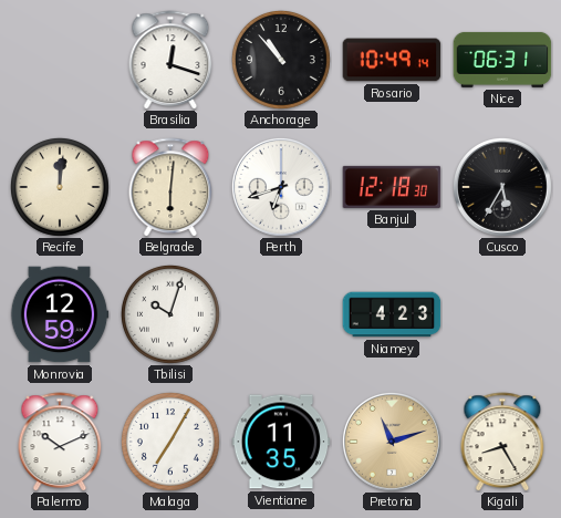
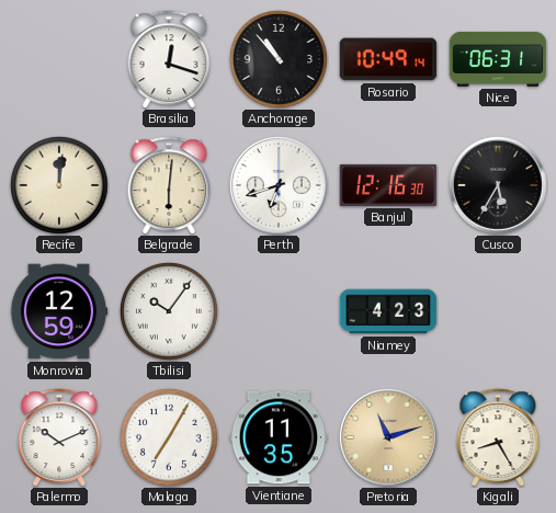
Banjul: 12:18 -> 12:16 (388, 185)
Tbilisi: 10:03 -> 10:06 (169, 311)
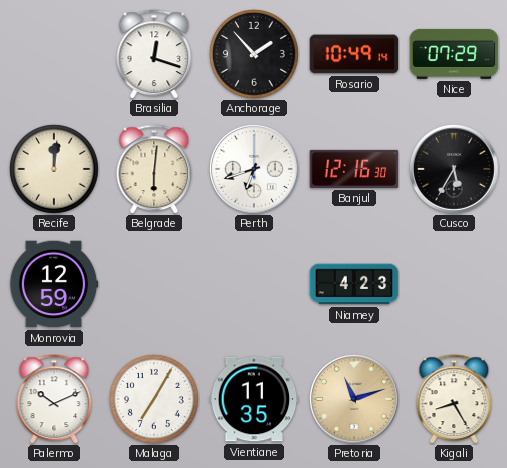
Anchorage: 10:53 -> 1:53 (254, 54)
Nice: 06:31 -> 07:29 (454, 54)
Tbilisi: 10:06 -> none (169, 311)
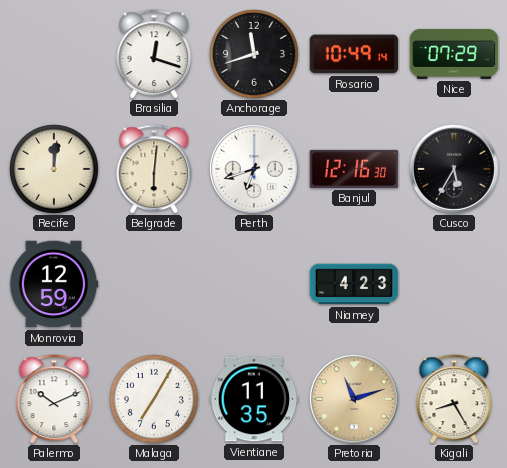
Anchorage: 1:53 -> 11:42 (254, 54)
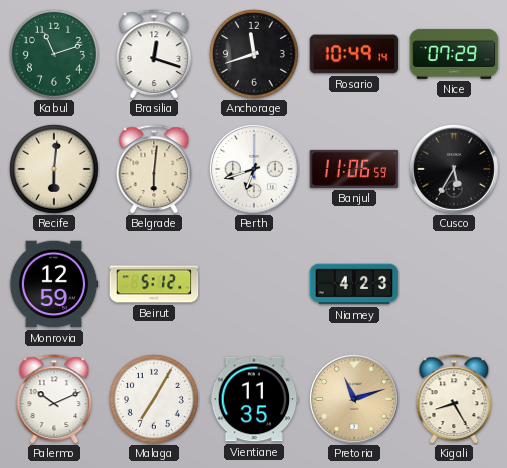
Kabul: none -> 11:12 (54, 54)
Recife: 12:01 -> 6:01 (54, 169)
Banjul: 12:16 -> 11:06 (354, 169)
Beirut: none -> 5:12 (154, 284)
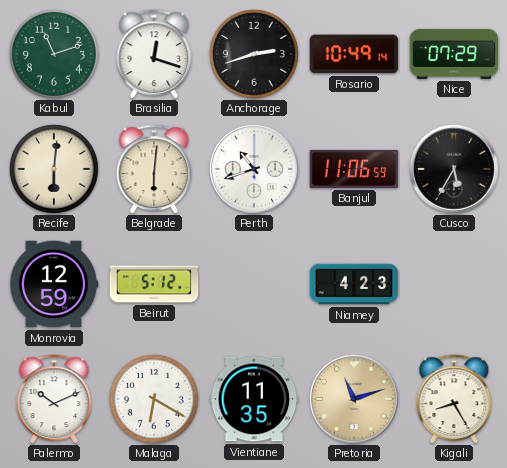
Anchorage: 11:42 -> 2:42 (254, 54)
Perth: 6:42 -> 10:42 (254, 169)
Malaga: 7:05 -> 6:20 (154, 399)
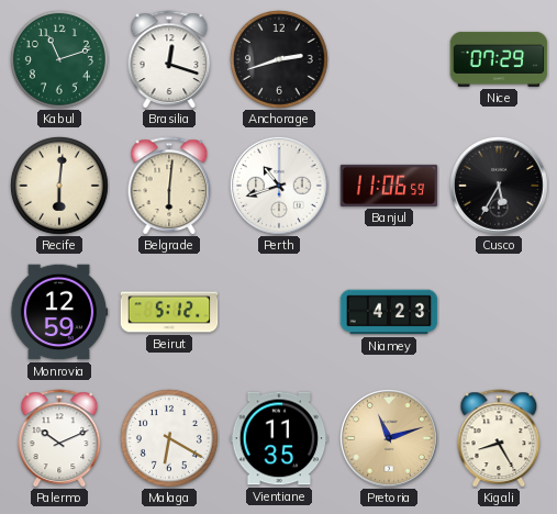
Rosario: 10:49 -> none (354, 54)
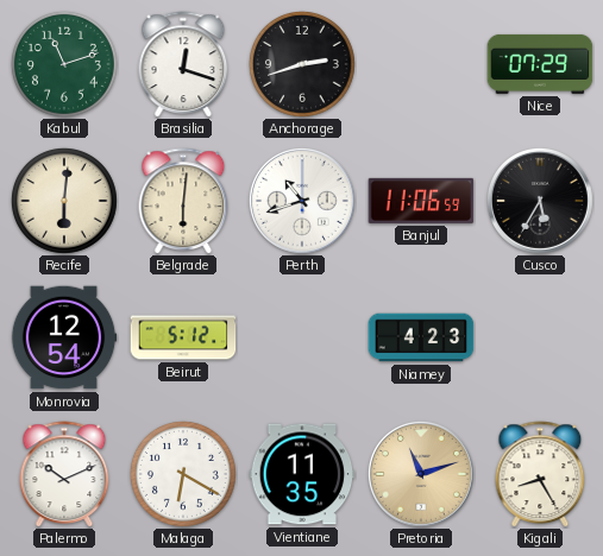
Monrovia: 12:59 -> 12:54 (64, 337)
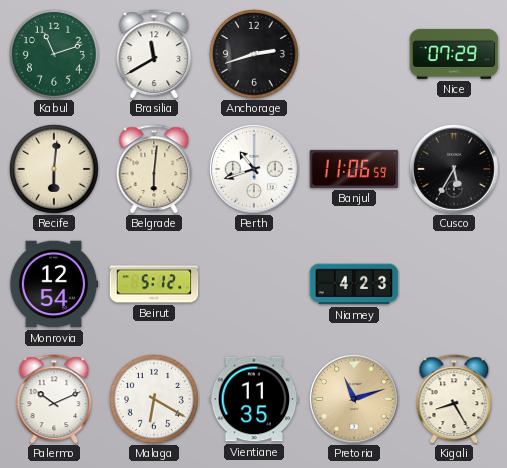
Brasilia: 12:18 -> 11:40 (154, 54)
